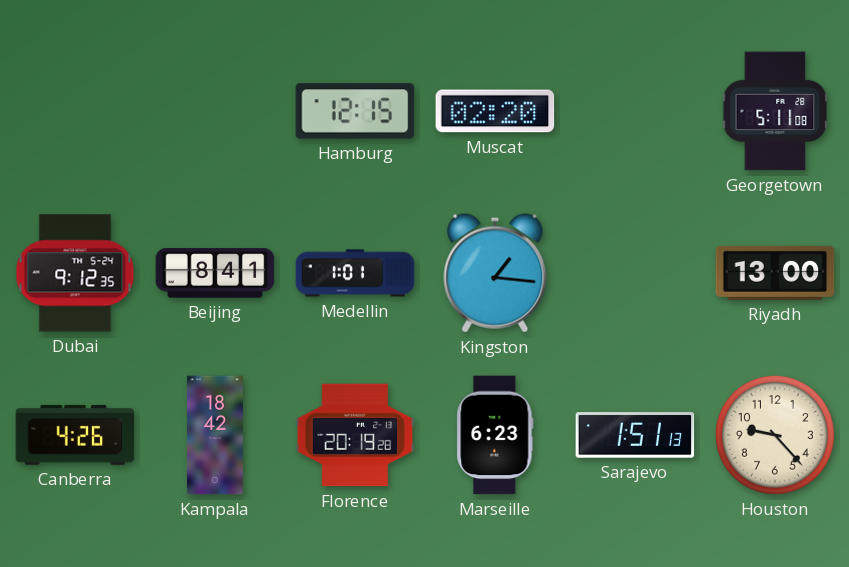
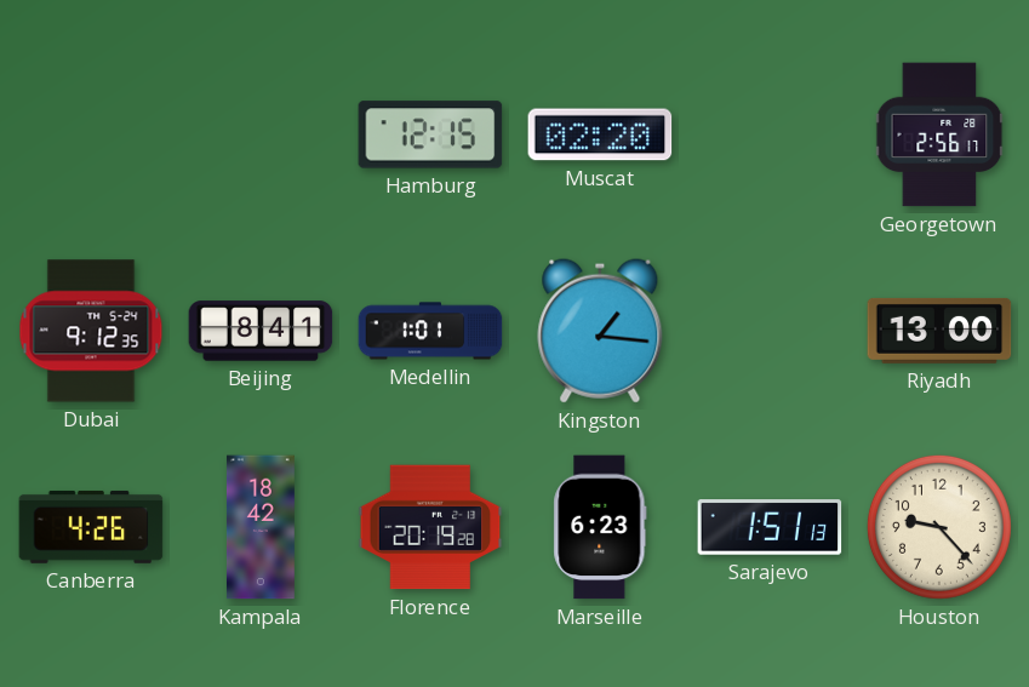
Georgetown: 5:11 -> 2:56 (939, 134)
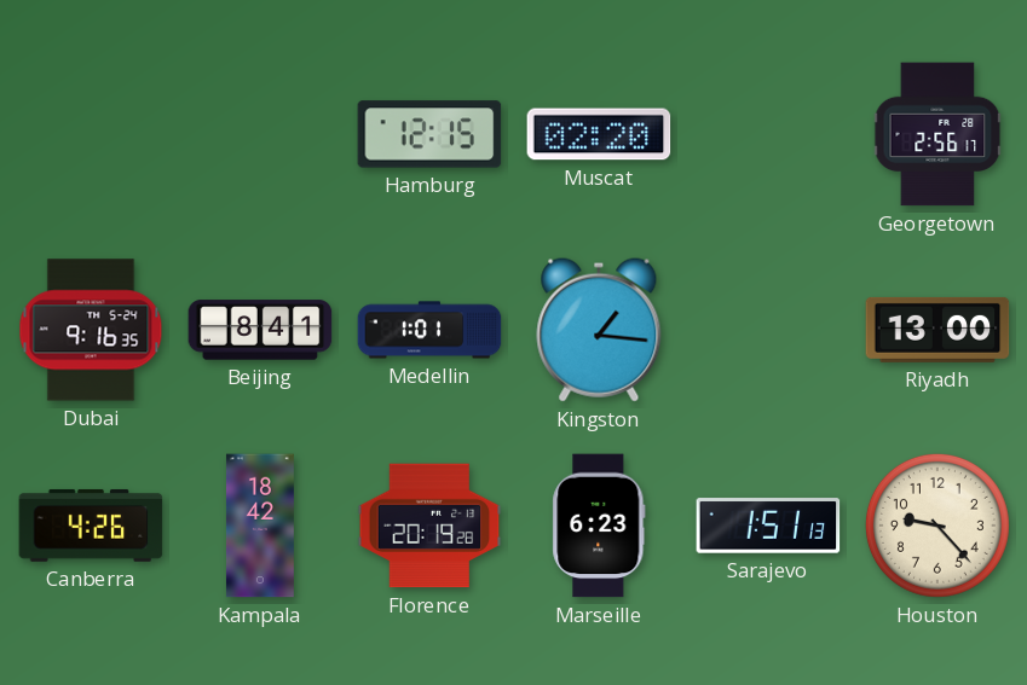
Dubai: 9:12 -> 9:16 (91, 330)
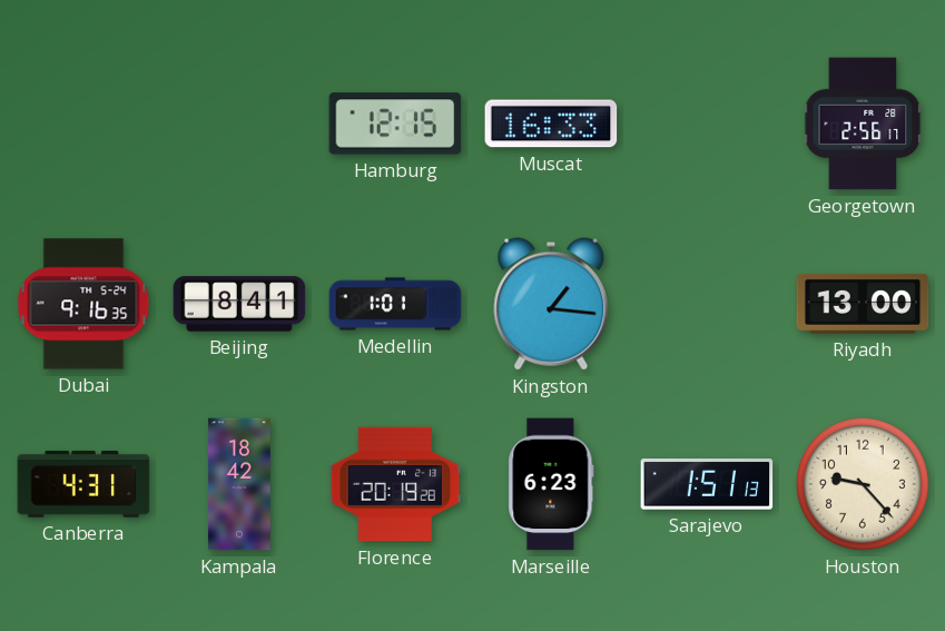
Muscat: 02:20 -> 16:33 (551, 124)
Canberra: 4:26 -> 4:31 (83, 484)
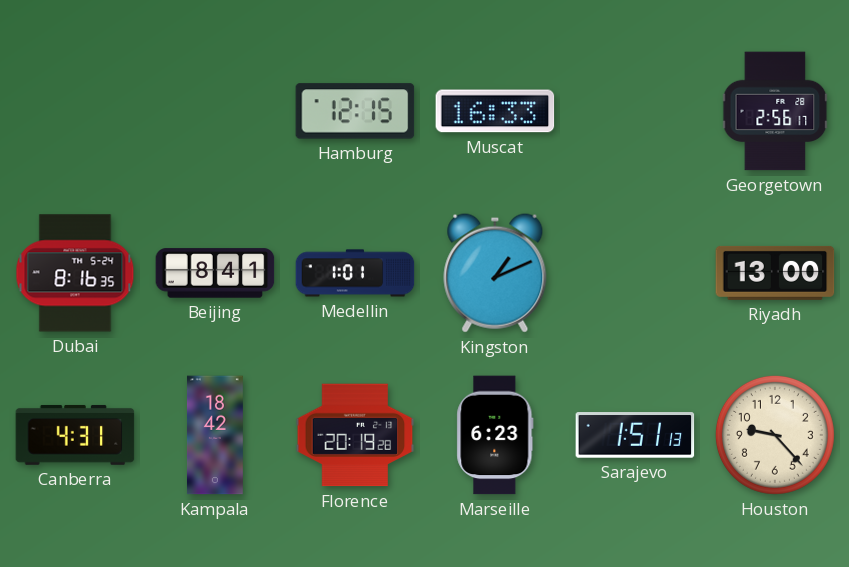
Dubai: 9:16 -> 8:16 (75, 273)
Kingston: 1:16 -> 1:11 (495, 273)
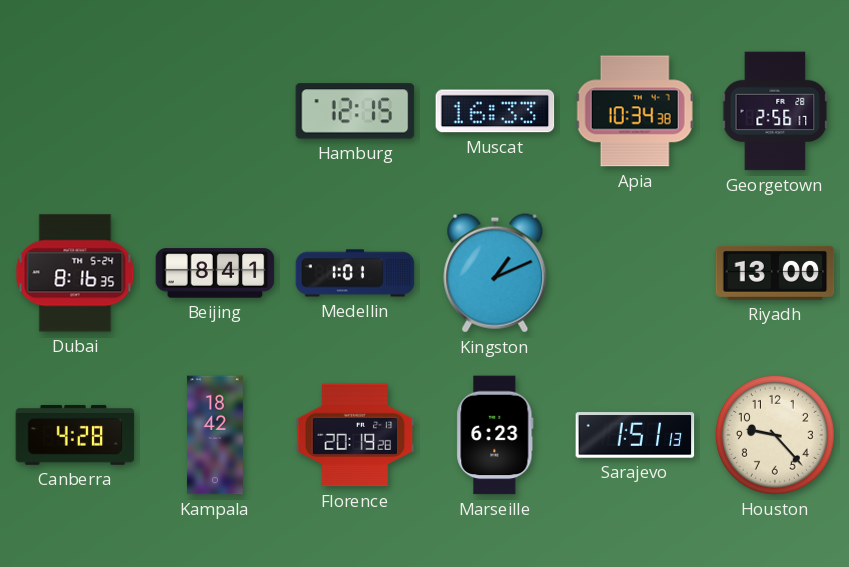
Apia: none -> 10:34 (635, 111)
Canberra: 4:31 -> 4:28 (75, 435)
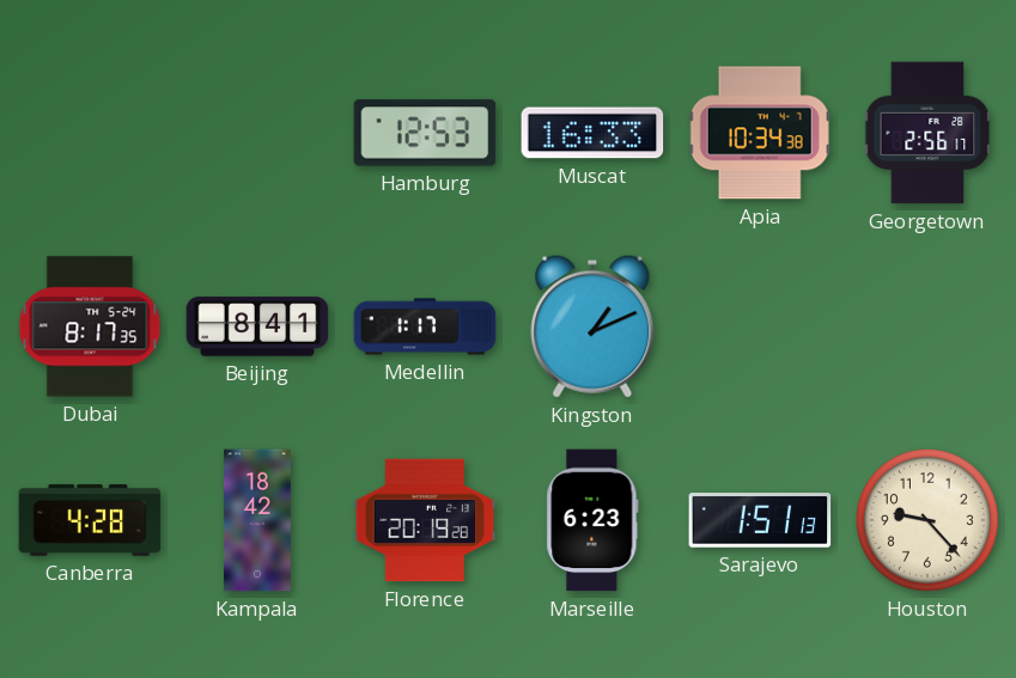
Hamburg: 12:15 -> 12:53 (425, 133)
Dubai: 8:16 -> 8:17 (90, 326)
Medellin: 1:01 -> 1:17 (425, 326)
Riyadh: 13:00 -> none (775, 273)
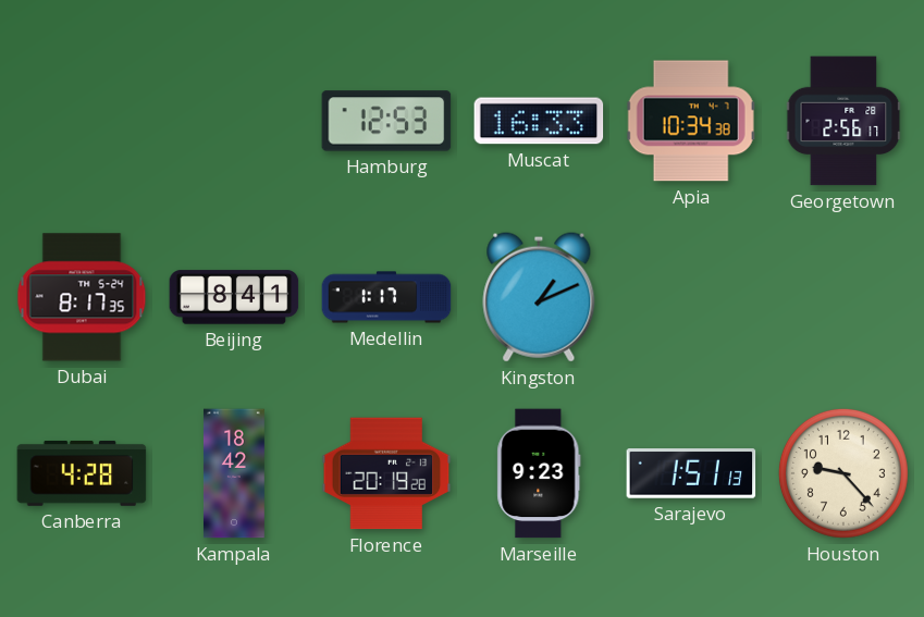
Marseille: 6:23 -> 9:23 (539, 473)
